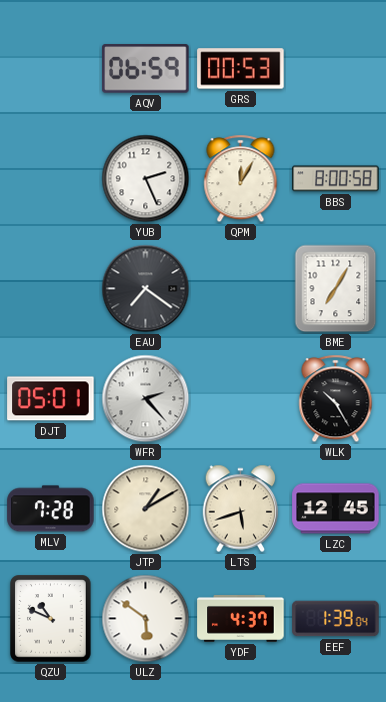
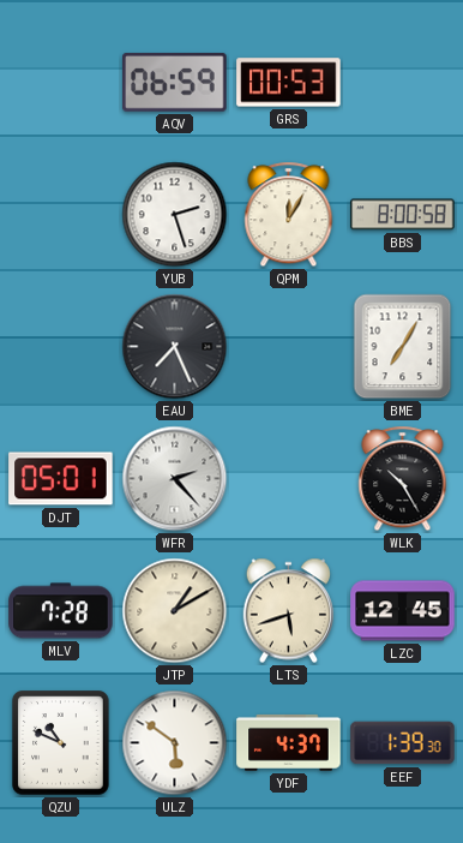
YUB: 2:26 -> 2:27 (175, 215)
EAU: 7:21 -> 7:26 (175, 347)
EEF: 1:39:04 -> 1:39:30 (403, 743)
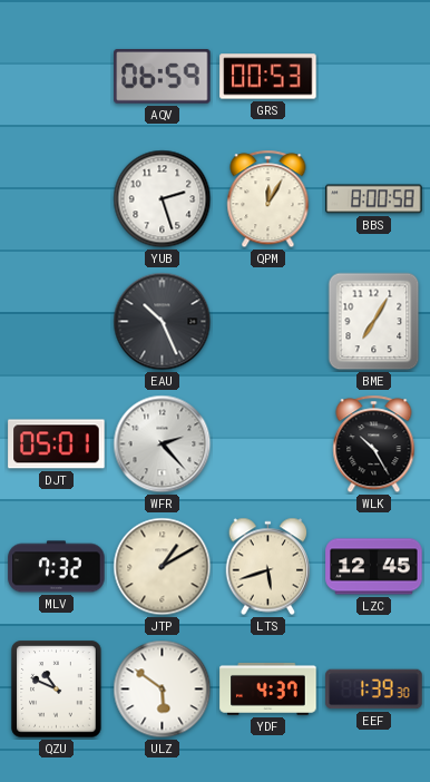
EAU: 7:26 -> 10:26 (163, 322)
MLV: 7:28 -> 7:32 (57, 567)
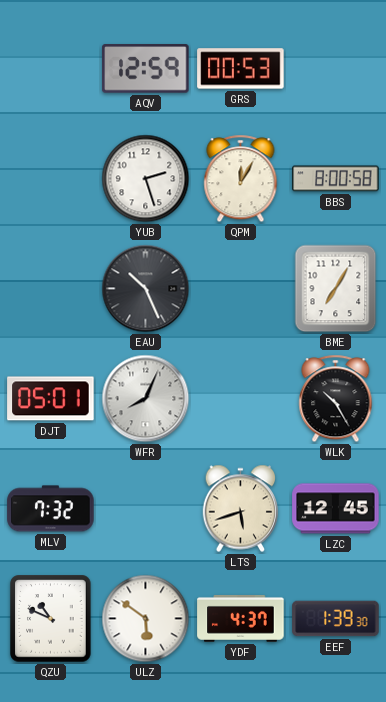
AQV: 06:59 -> 12:59 (146, 69)
WFR: 2:23 -> 8:04 (146, 399)
JTP: 1:10 -> none (163, 567)
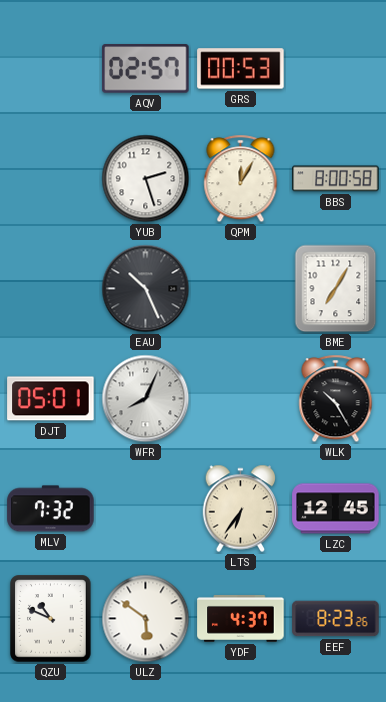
AQV: 12:59 -> 02:57 (146, 69)
LTS: 5:42 -> 6:36 (241, 509)
EEF: 1:39 -> 8:23 (336, 619)
